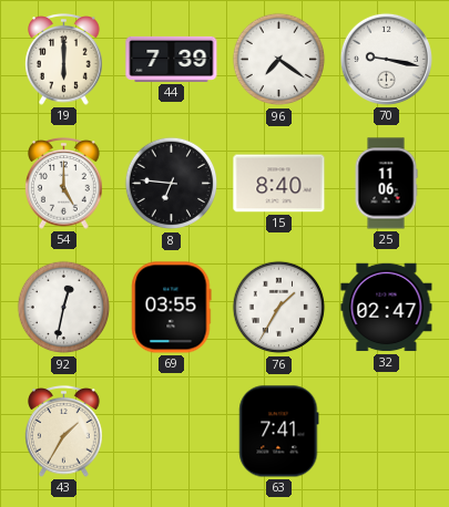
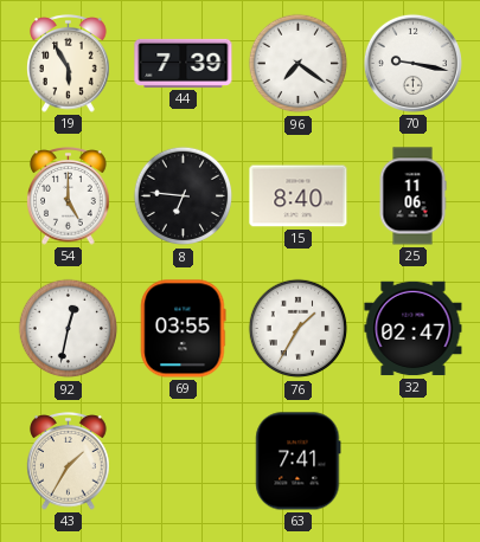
19: 6:00 -> 5:55 (69, 64)
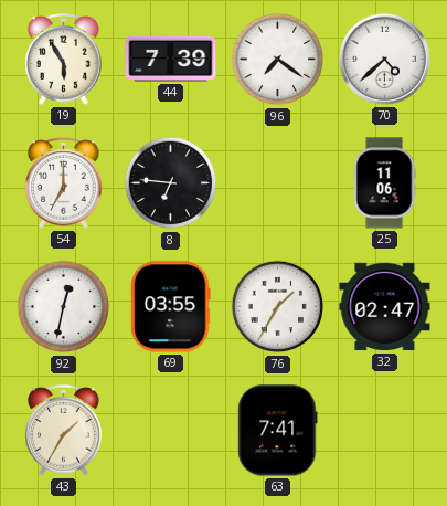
70: 9:17 -> 4:38 (384, 59)
54: 5:00 -> 7:00 (64, 183)
15: 8:40 -> none (299, 196)
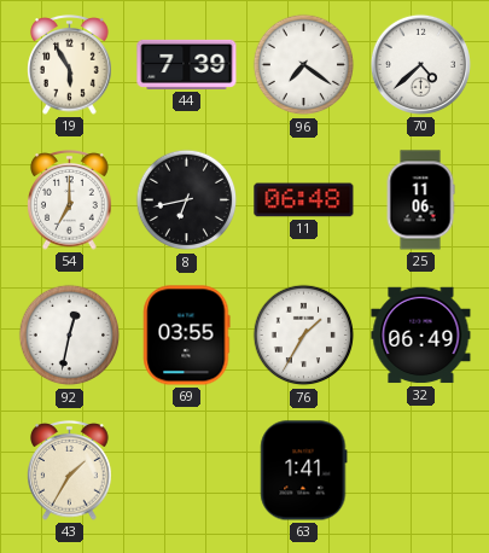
8: 6:46 -> 6:43 (187, 200)
11: none -> 06:48 (304, 200)
32: 02:47 -> 06:49 (421, 336)
63: 7:41 -> 1:41 (304, 471)
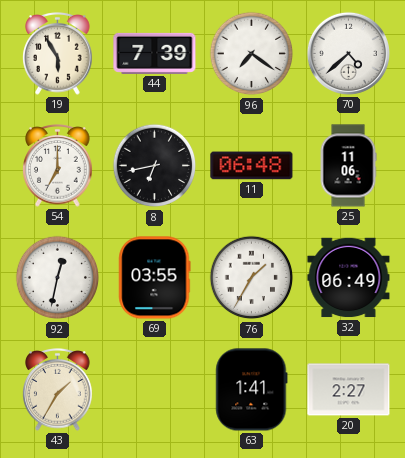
20: none -> 2:27 (349, 390)
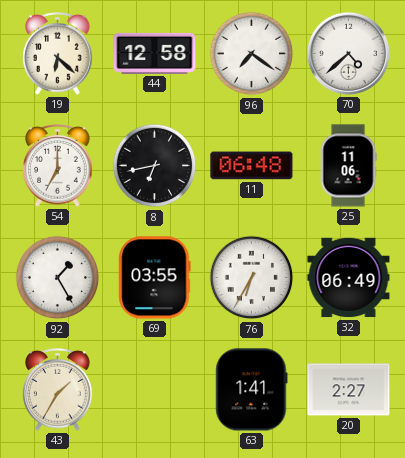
19: 5:55 -> 6:22 (58, 54)
44: 7:39 -> 12:58 (155, 53)
92: 12:32 -> 1:25 (58, 278)
76: 1:35 -> 6:35 (252, 278)
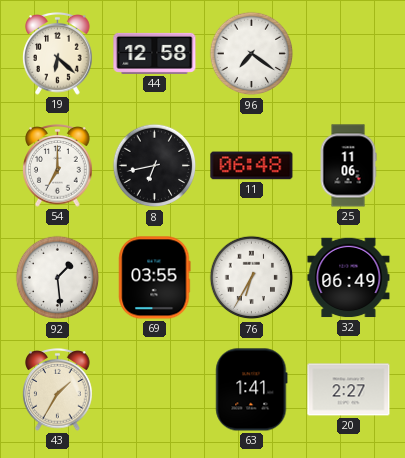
70: 4:38 -> none (348, 53)
92: 1:25 -> 1:29 (58, 278)
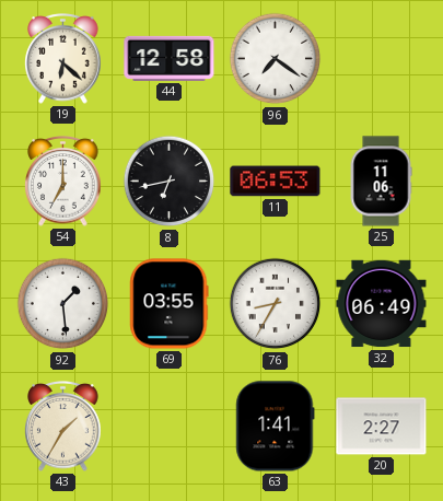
11: 06:48 -> 06:53 (276, 182)
76: 6:35 -> 8:35 (276, 304)
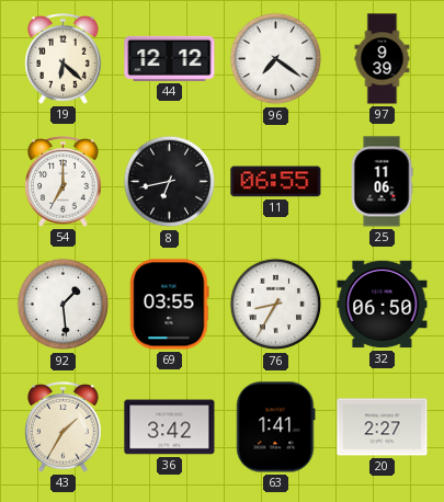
44: 12:58 -> 12:12 (170, 58)
97: none -> 9:39 (383, 59)
11: 06:53 -> 06:55 (276, 182)
32: 06:49 -> 06:50 (383, 305)
36: none -> 3:42 (170, 427)
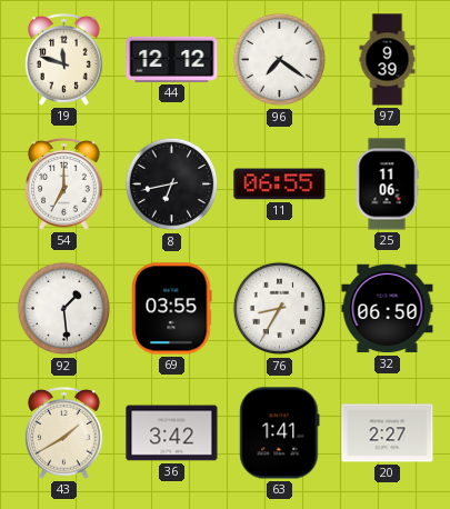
19: 6:22 -> 11:48 (64, 60)
43: 1:35 -> 1:40 (64, 433)
